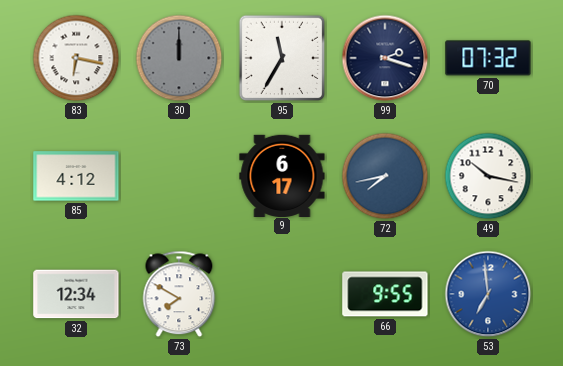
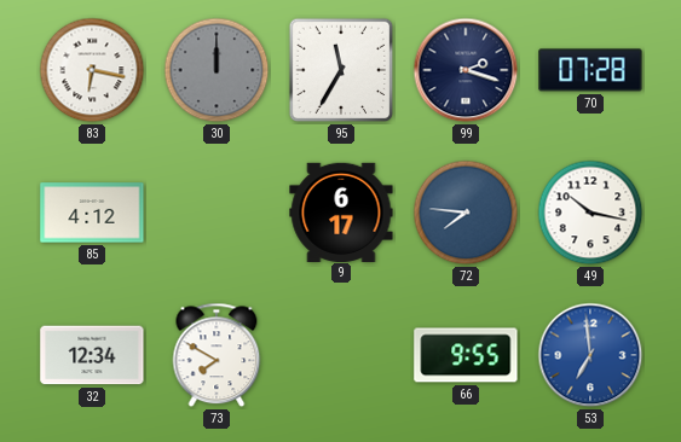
70: 07:32 -> 07:28 (590, 70)
72: 7:43 -> 7:46 (466, 213)
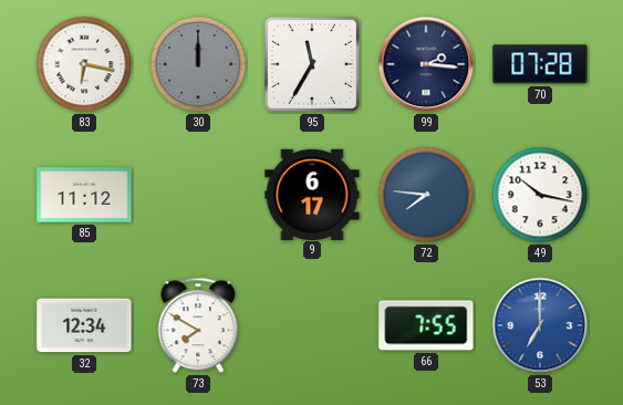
99: 2:18 -> 2:16 (426, 64)
85: 4:12 -> 11:12 (84, 195)
66: 9:55 -> 7:55 (426, 325)
53: 6:59 -> 7:00 (540, 325)
